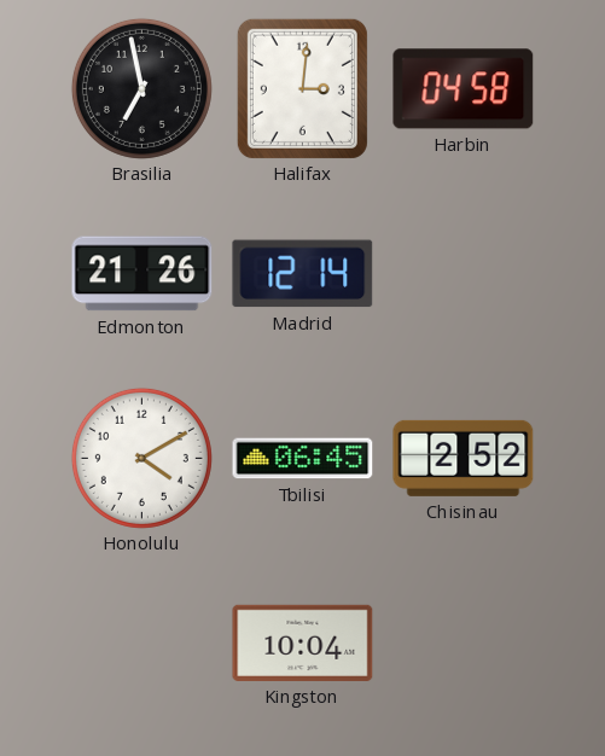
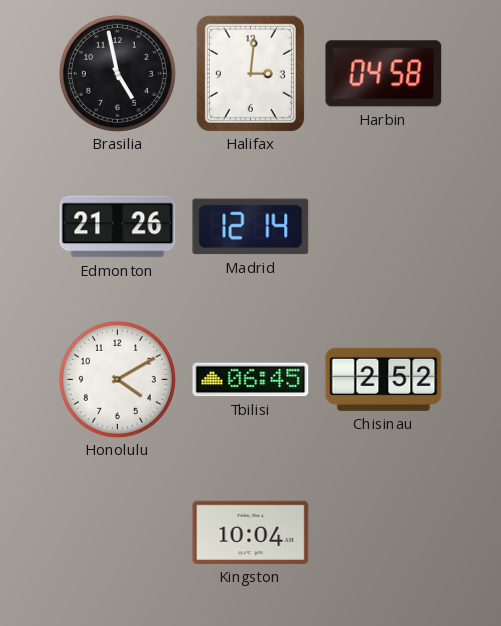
Brasilia: 6:58 -> 4:58 (117, 73)
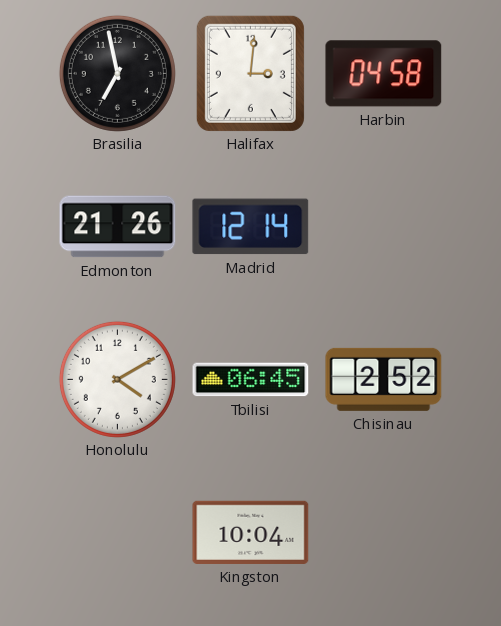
Brasilia: 4:58 -> 6:58 (117, 73)
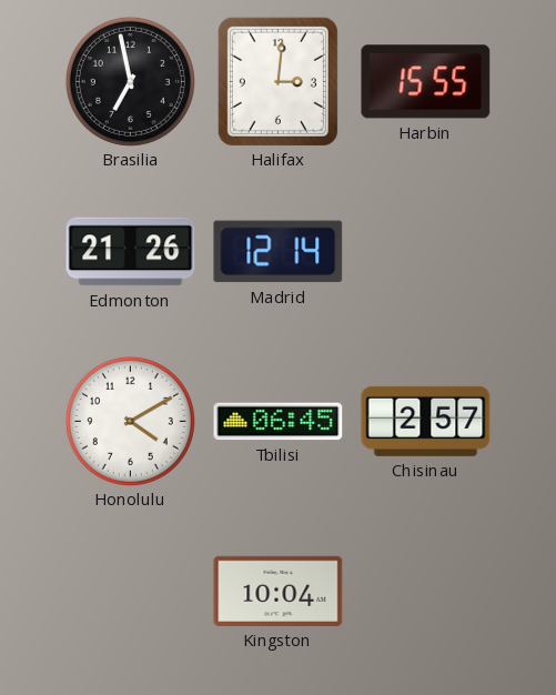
Harbin: 04:58 -> 15:55 (426, 82)
Chisinau: 2:52 -> 2:57 (426, 421)
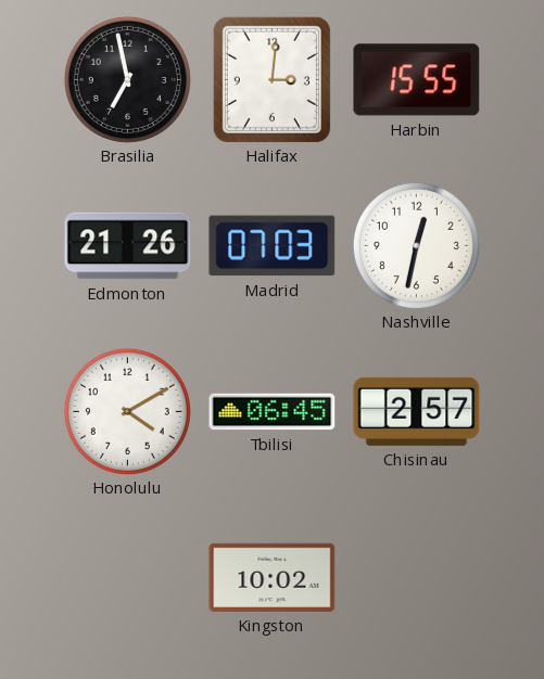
Madrid: 12:14 -> 07:03 (273, 246)
Nashville: none -> 12:32 (416, 245)
Kingston: 10:04 -> 10:02 (273, 577)
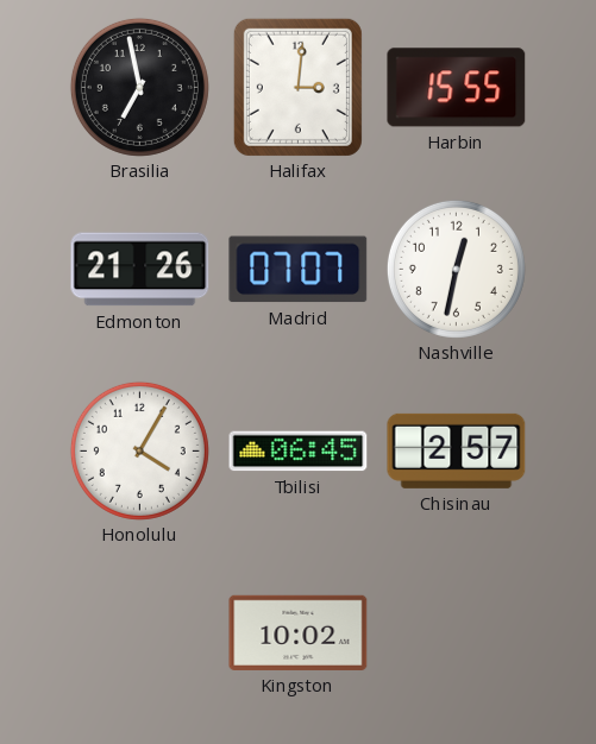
Madrid: 07:03 -> 07:07 (299, 270)
Honolulu: 4:10 -> 4:05 (139, 450)
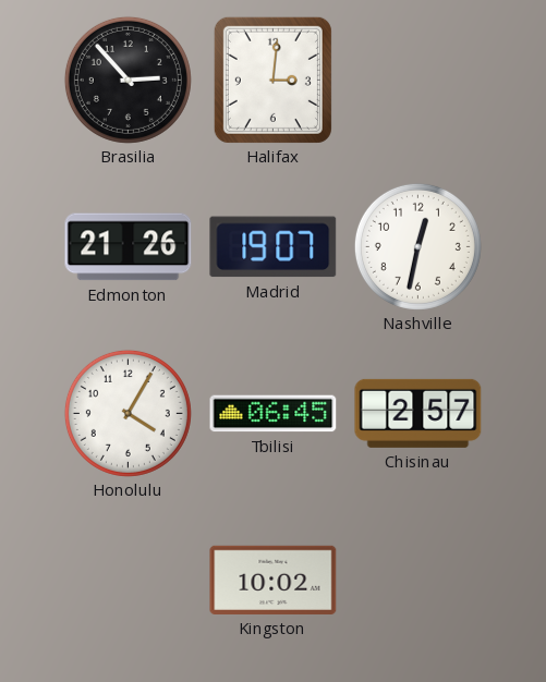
Brasilia: 6:58 -> 2:53 (128, 80)
Harbin: 15:55 -> none (457, 88)
Madrid: 07:07 -> 19:07 (274, 247)
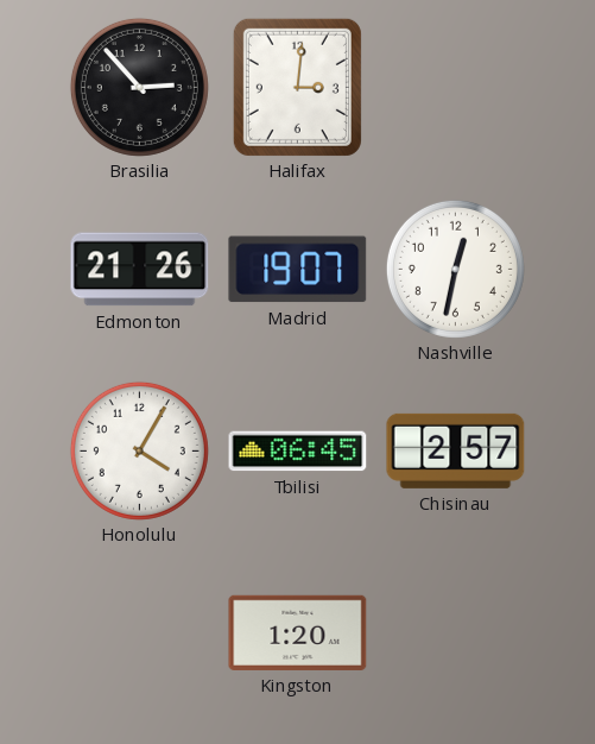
Kingston: 10:02 -> 1:20 (298, 632)
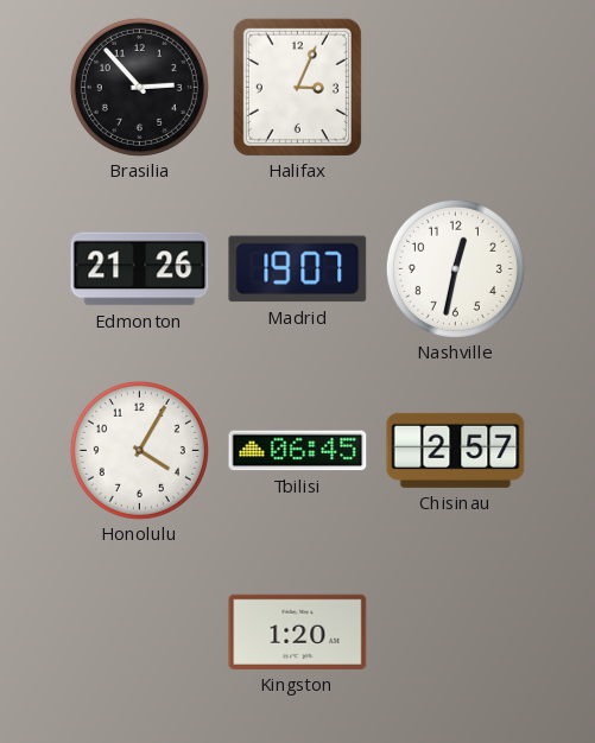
Halifax: 3:01 -> 3:04 (297, 87)
